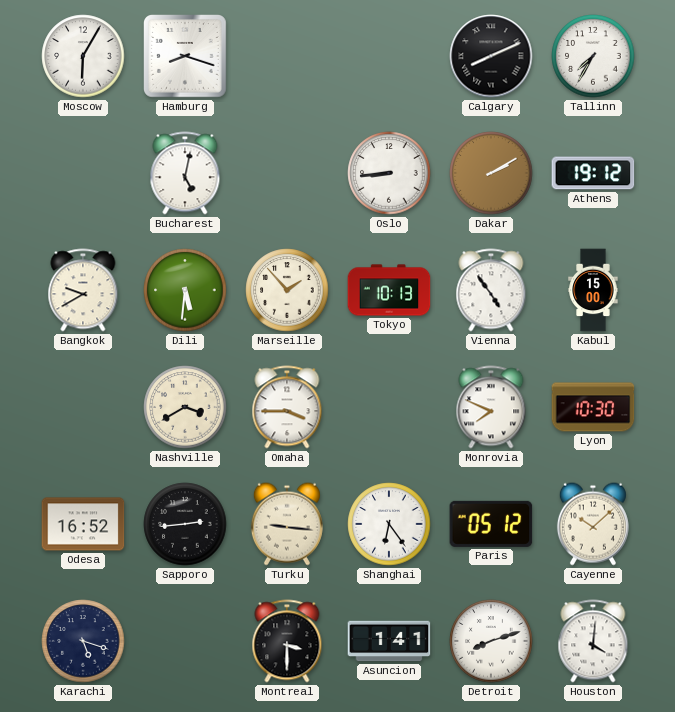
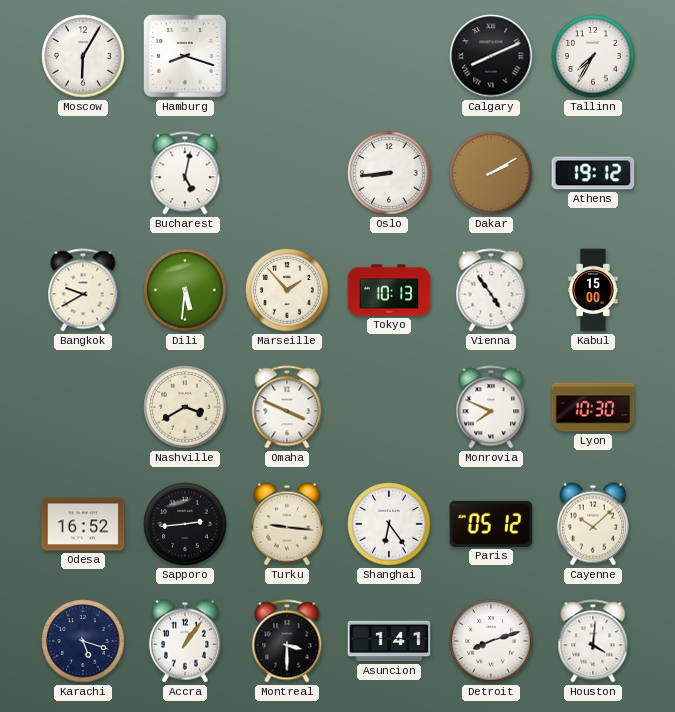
Omaha: 3:45 -> 3:49 (287, 407)
Accra: none -> 1:06 (185, 641)
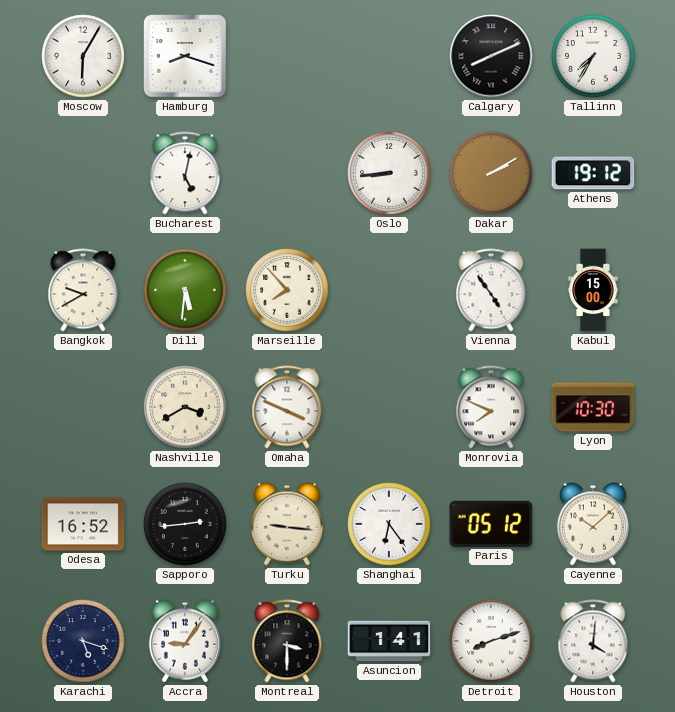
Marseille: 1:53 -> 7:53 (287, 290)
Tokyo: 10:13 -> none (389, 290)
Accra: 1:06 -> 9:06 (185, 641)
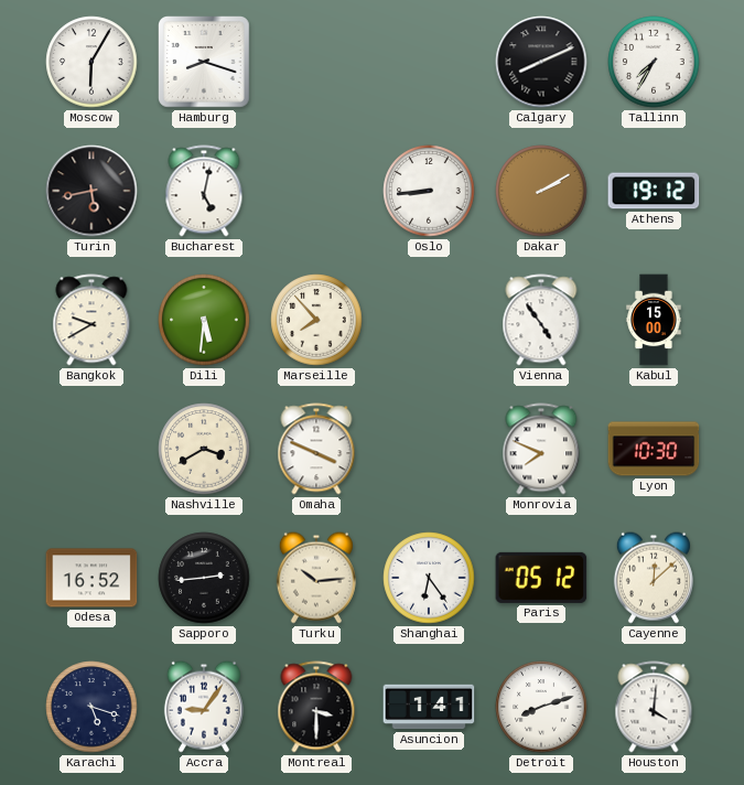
Turin: none -> 5:43 (91, 191)
Turku: 9:16 -> 10:14 (316, 578)
Cayenne: 10:08 -> 12:08 (654, 578)
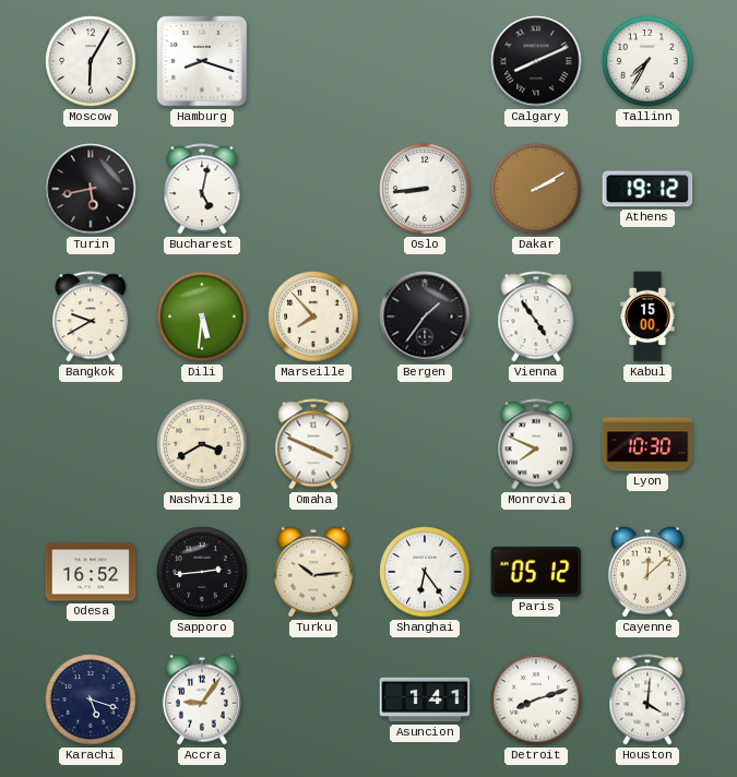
Bergen: none -> 1:36 (425, 316)
Montreal: 3:30 -> none (316, 707)
